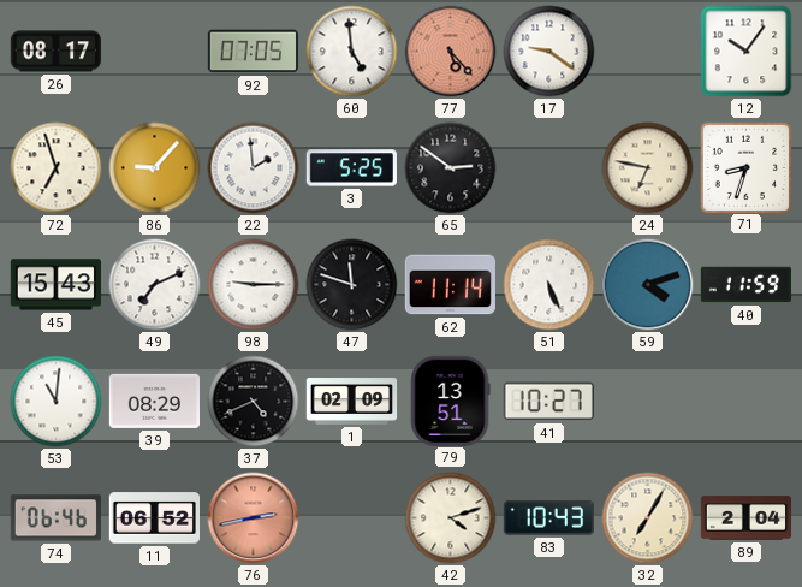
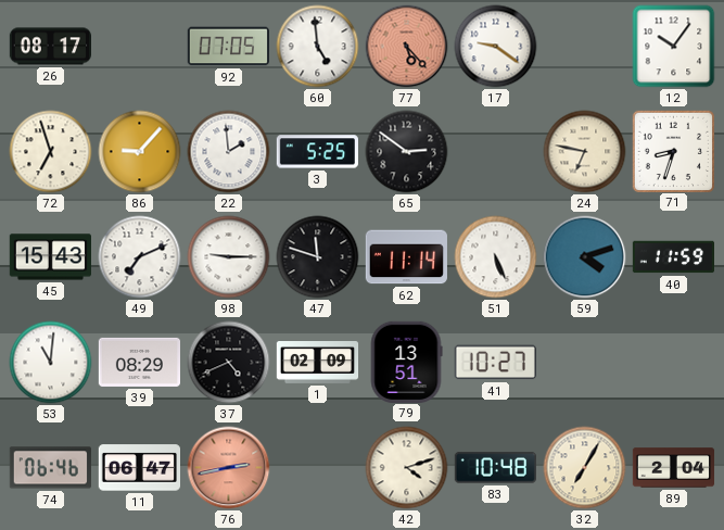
11: 06:52 -> 06:47 (139, 468)
83: 10:43 -> 10:48 (495, 468)
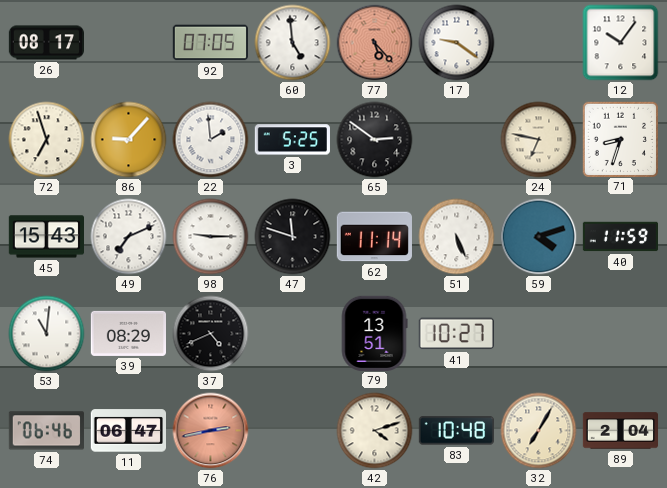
1: 02:09 -> none (318, 363)
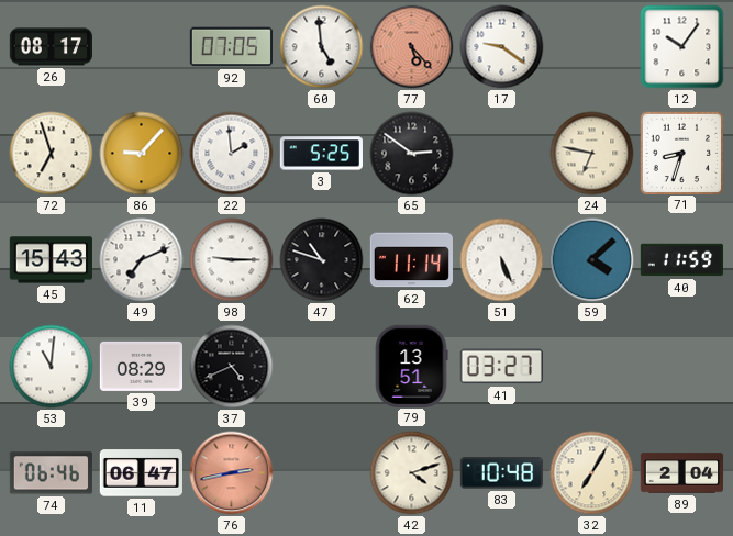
47: 11:48 -> 10:48 (322, 260)
59: 4:12 -> 4:08 (592, 260)
41: 10:27 -> 03:27 (501, 367)
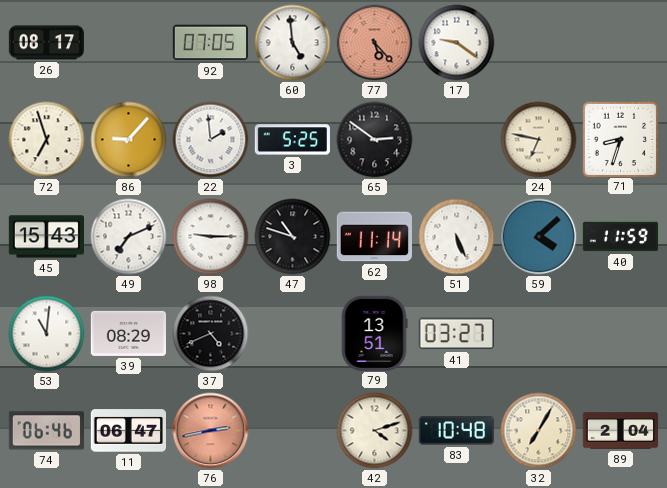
12: 10:06 -> none (682, 47)
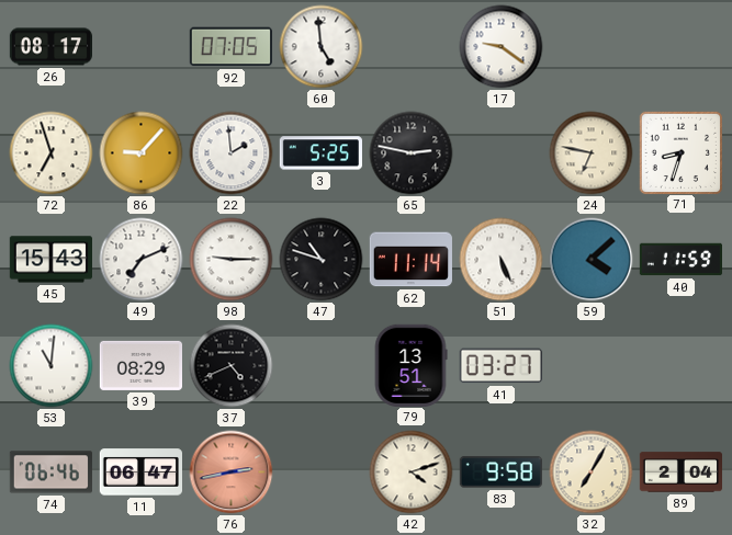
77: 5:23 -> none (375, 43)
65: 2:51 -> 2:47 (412, 153)
83: 10:48 -> 9:58 (500, 473)
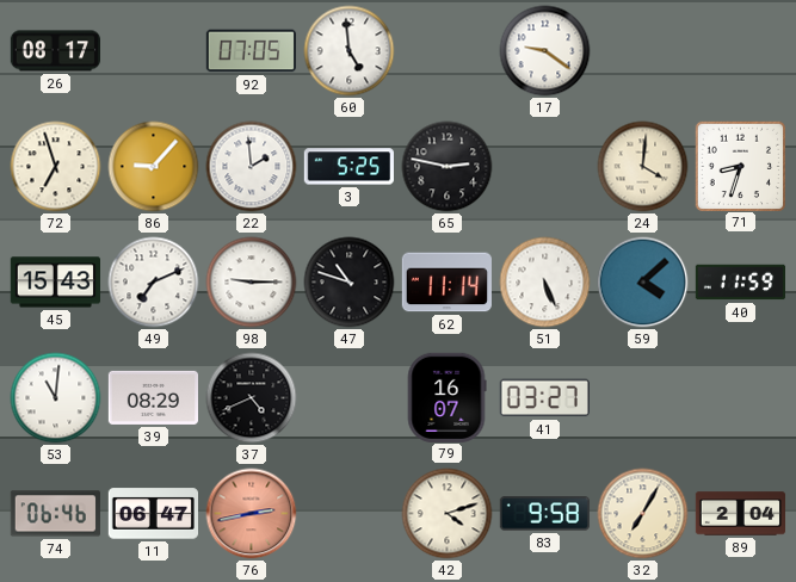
24: 6:47 -> 4:01 (643, 167)
79: 13:51 -> 16:07 (446, 397)
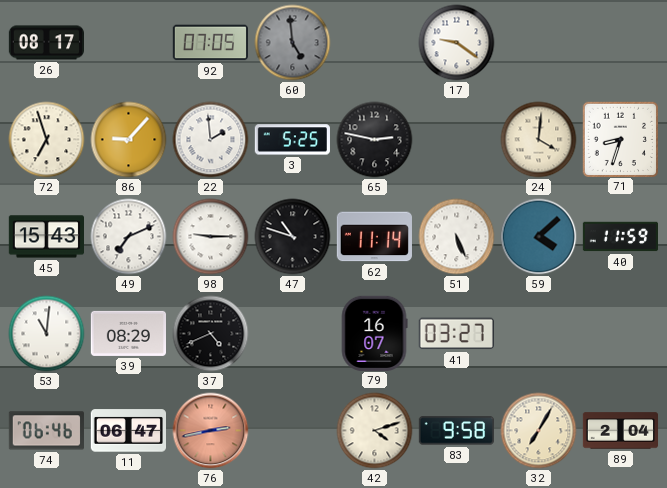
60 dial: white -> grey (293, 43)
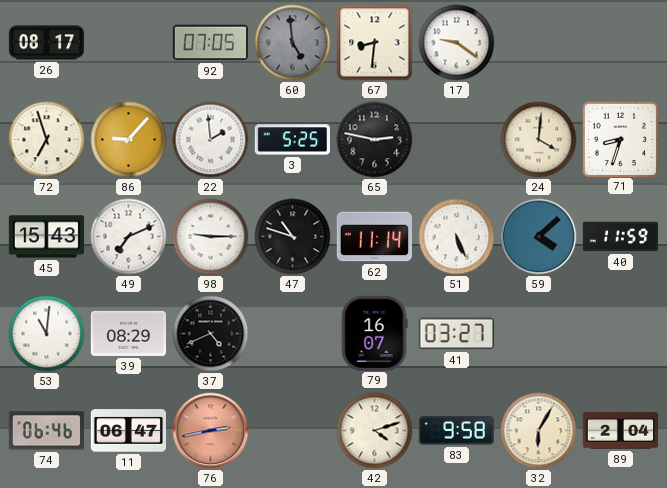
67: none -> 8:31 (375, 43)
32: 7:05 -> 6:05 (539, 431)
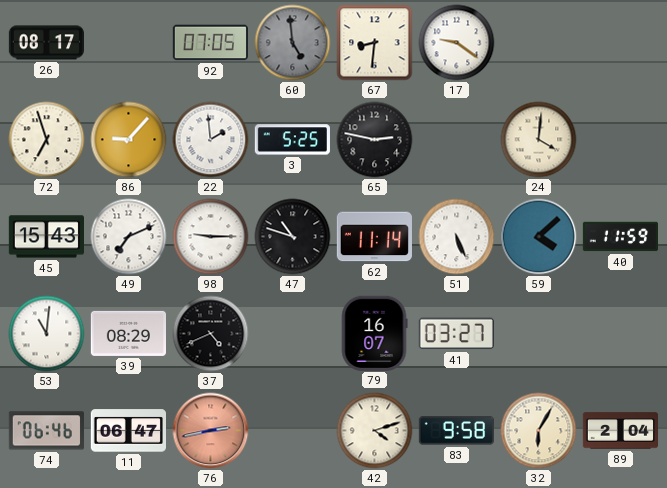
71: 8:33 -> none (620, 139)
